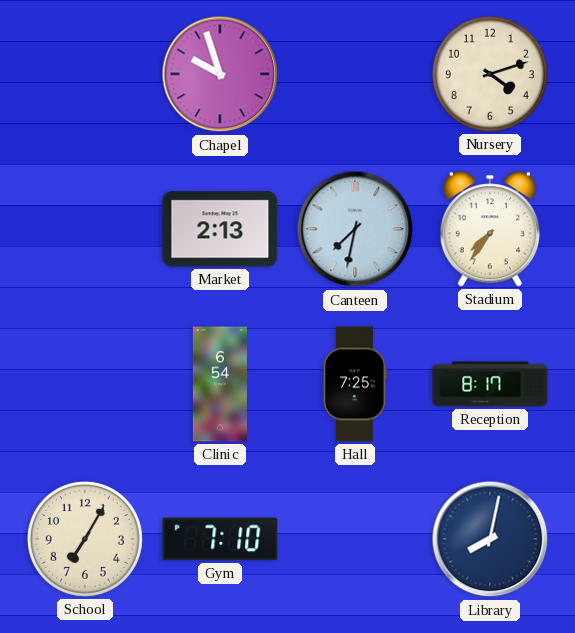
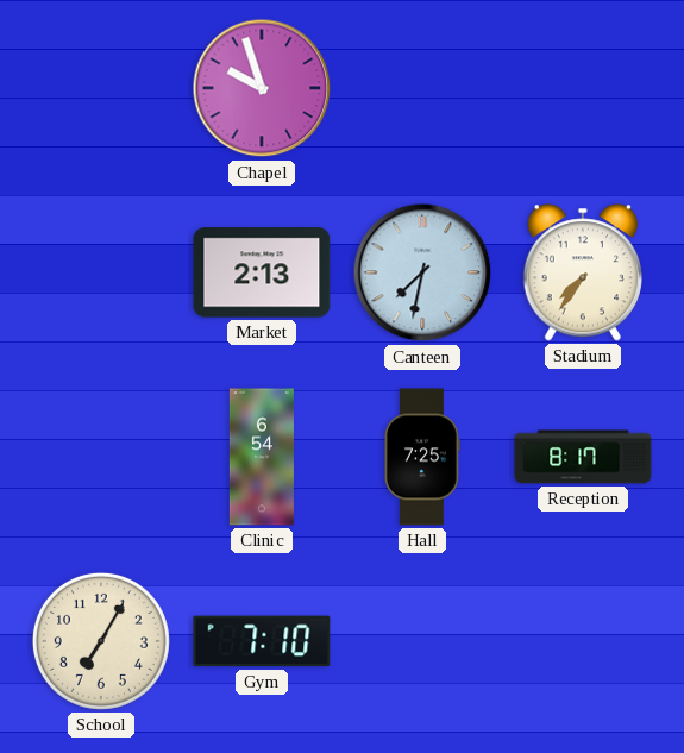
Nursery: 4:12 -> none (490, 74)
Library: 8:02 -> none (490, 539)
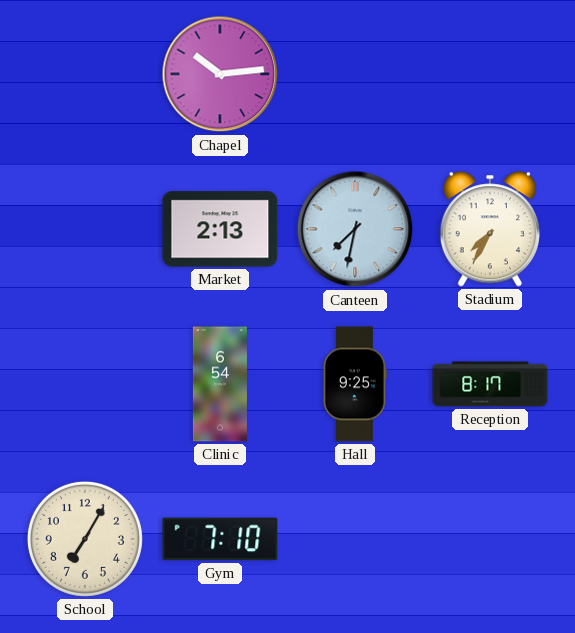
Chapel: 9:57 -> 10:14 (220, 74)
Stadium: 7:36 -> 7:35 (490, 229)
Hall: 7:25 -> 9:25 (355, 384)
